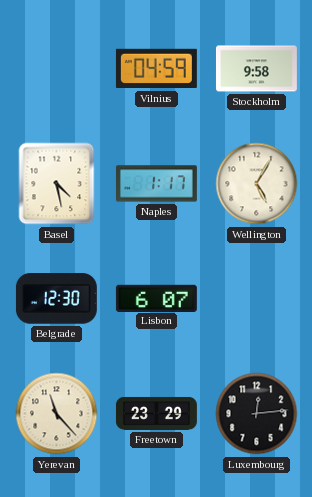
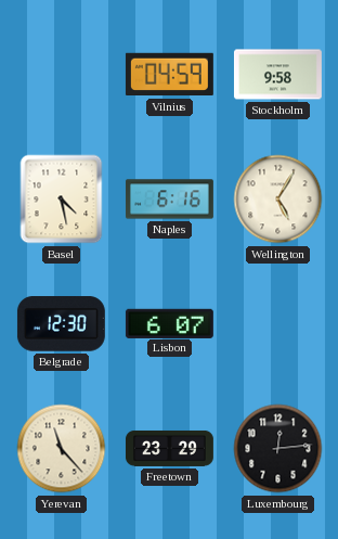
Naples: 1:17 -> 6:16 (169, 200)
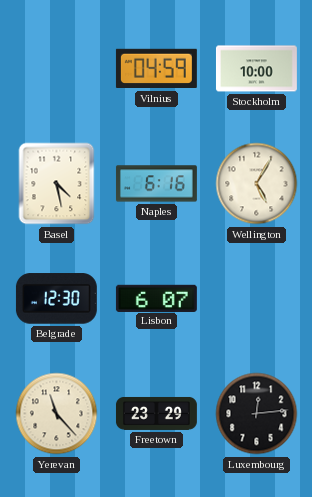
Stockholm: 9:58 -> 10:00 (256, 69)
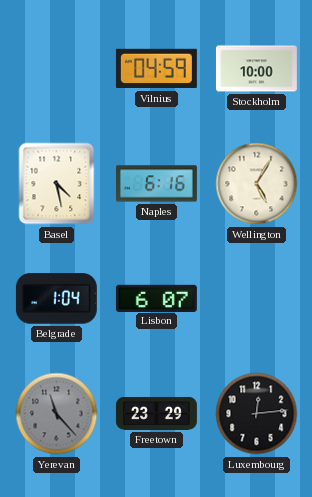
Belgrade: 12:30 -> 1:04 (56, 299)
Yerevan dial: cream -> grey (57, 414)
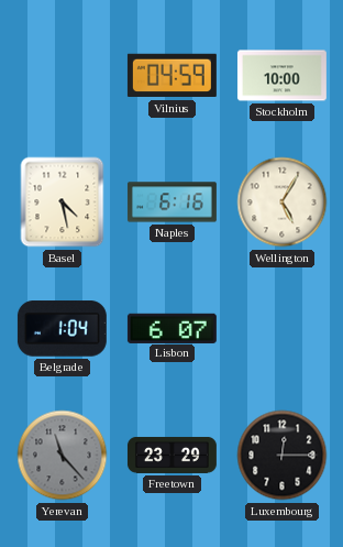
Luxembourg: 12:14 -> 12:15 (283, 456)
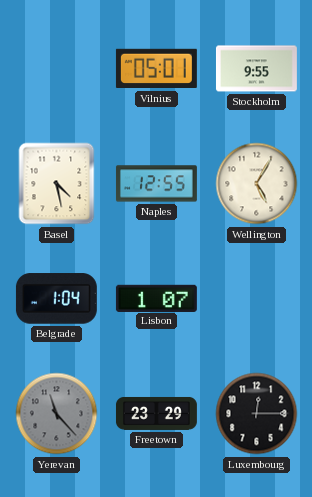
Vilnius: 04:59 -> 05:01 (156, 69)
Stockholm: 10:00 -> 9:55 (256, 69)
Naples: 6:16 -> 12:55 (156, 184)
Lisbon: 6:07 -> 1:07 (156, 298)
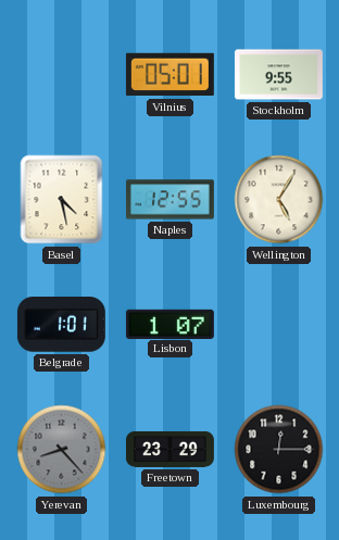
Belgrade: 1:04 -> 1:01 (61, 325)
Yerevan: 11:23 -> 8:23 (62, 450)
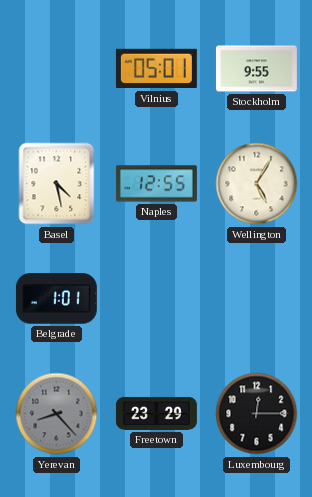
Lisbon: 1:07 -> none (169, 324)
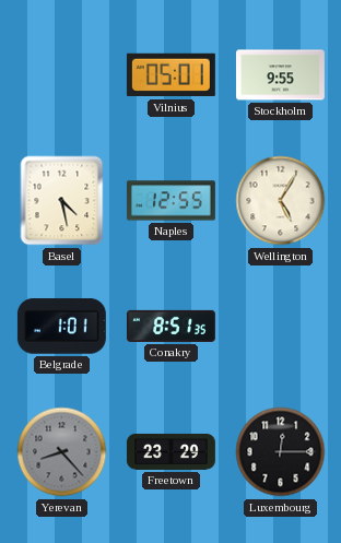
Conakry: none -> 8:51 (170, 326)
